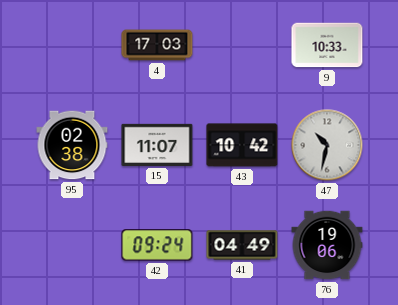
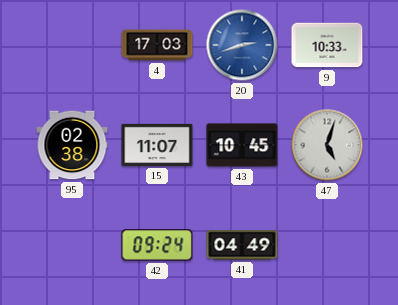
20: none -> 2:42 (242, 45)
43: 10:42 -> 10:45 (242, 145)
47: 10:32 -> 5:03 (327, 145)
76: 19:06 -> none (327, 245)
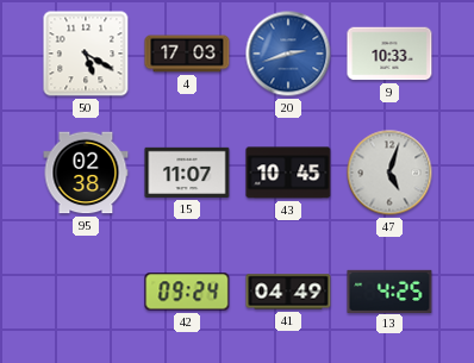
50: none -> 5:20 (86, 54)
13: none -> 4:25 (389, 290)
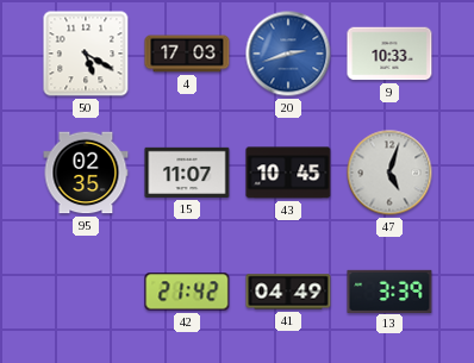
95: 02:38 -> 02:35 (86, 173)
42: 09:24 -> 21:42 (187, 292)
13: 4:25 -> 3:39 (389, 290)
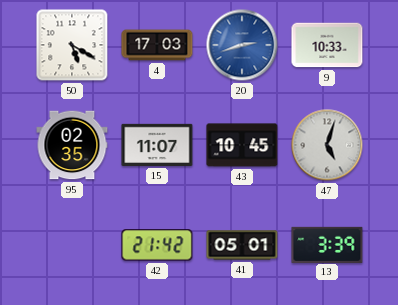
41: 04:49 -> 05:01 (242, 245)
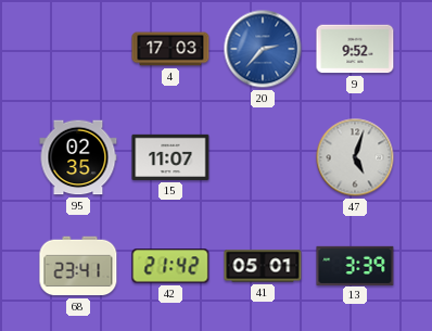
50: 5:20 -> none (72, 45)
20: 2:42 -> 2:37 (263, 49)
9: 10:33 -> 9:52 (355, 49)
43: 10:45 -> none (242, 145)
68: none -> 23:41 (78, 266)
